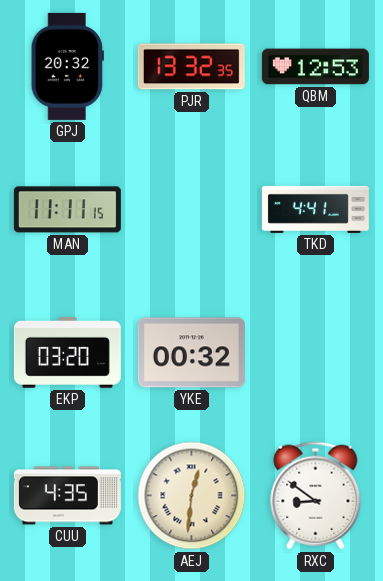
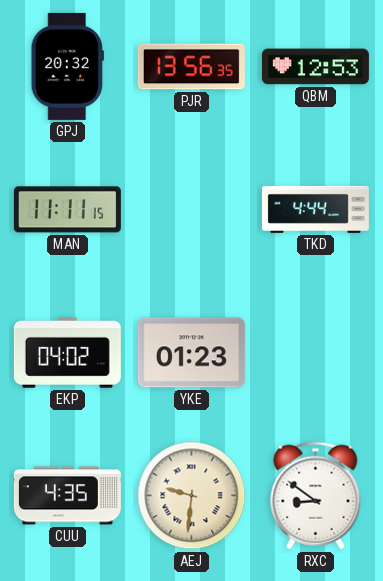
PJR: 13:32 -> 13:56 (191, 67)
TKD: 4:41 -> 4:44 (315, 209)
EKP: 03:20 -> 04:02 (67, 352)
YKE: 00:32 -> 01:23 (191, 353)
AEJ: 12:31 -> 9:31 (192, 496)
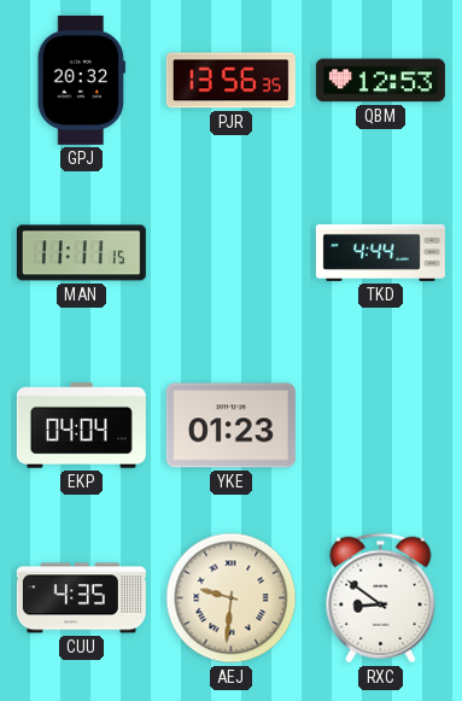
EKP: 04:02 -> 04:04 (81, 425)
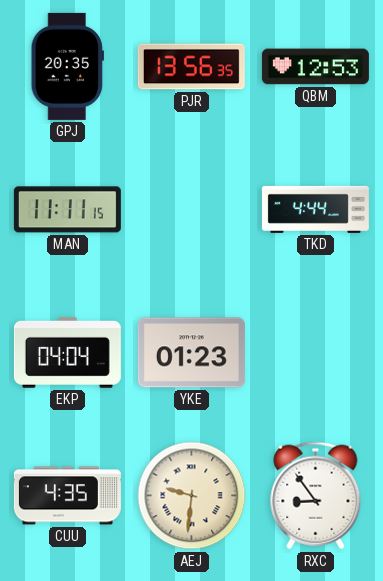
GPJ: 20:32 -> 20:35 (67, 66)
RXC: 8:51 -> 8:54 (316, 496)
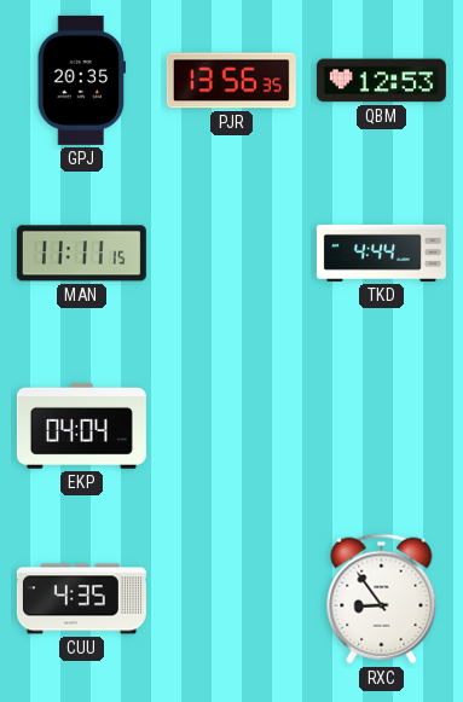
YKE: 01:23 -> none (191, 353)
AEJ: 9:31 -> none (192, 496)
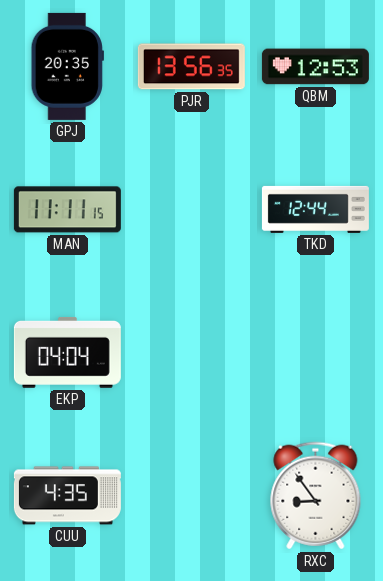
TKD: 4:44 -> 12:44 (315, 209)
